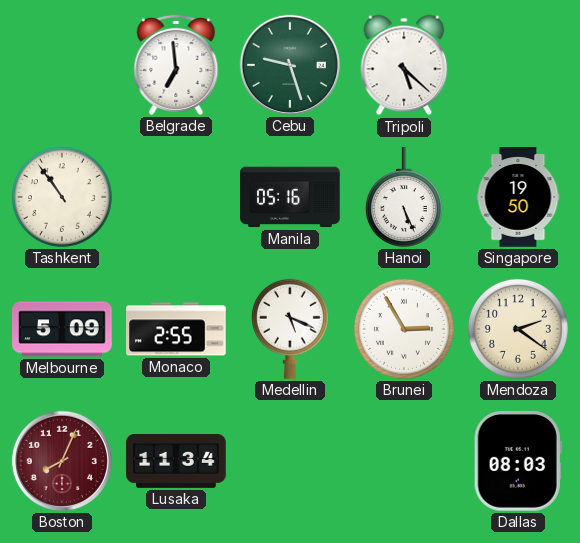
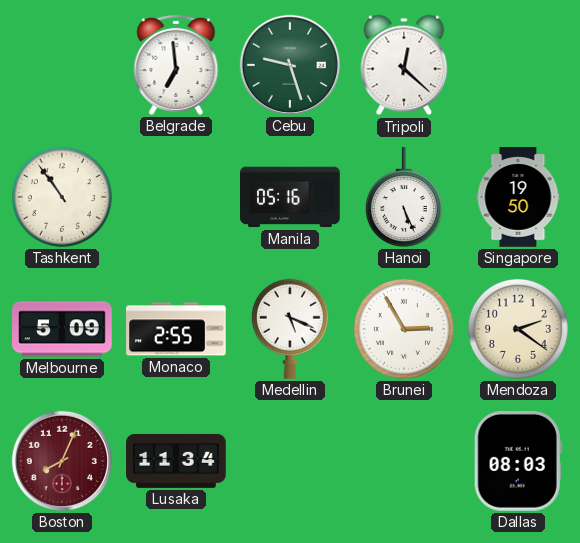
Tripoli: 5:22 -> 12:22 (404, 65)
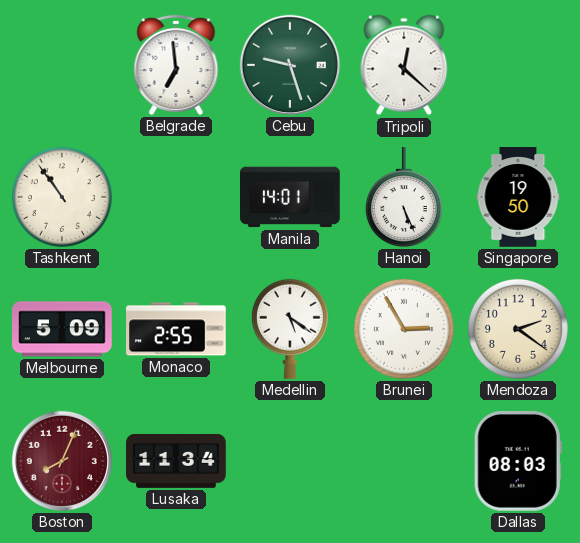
Manila: 05:16 -> 14:01 (290, 197)
Medellin: 5:19 -> 5:21 (290, 329)
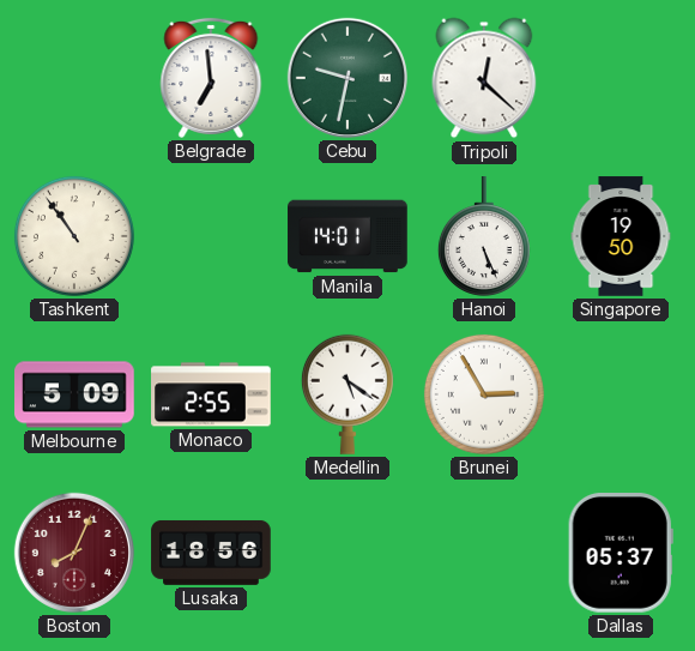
Cebu: 9:27 -> 9:32 (347, 78)
Mendoza: 2:21 -> none (518, 329)
Lusaka: 11:34 -> 18:56 (211, 553)
Dallas: 08:03 -> 05:37 (621, 554)
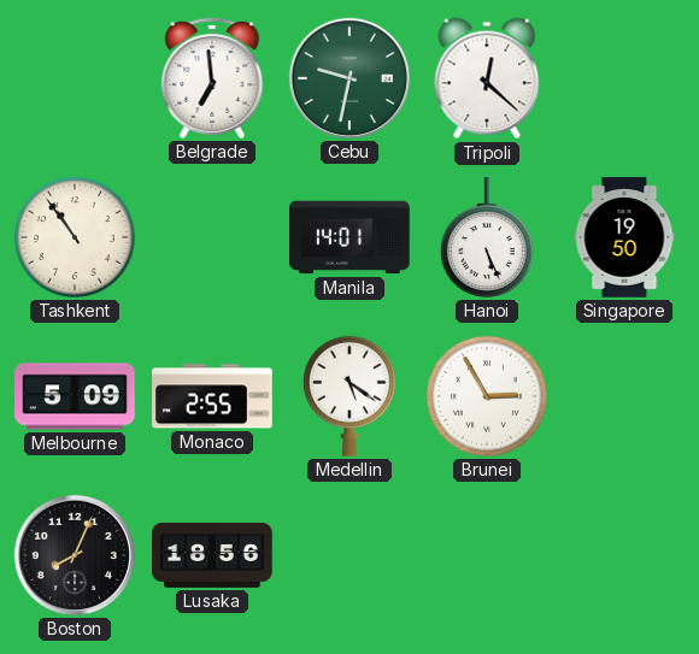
Boston dial: burgundy -> black (75, 555)
Dallas: 05:37 -> none (621, 554)
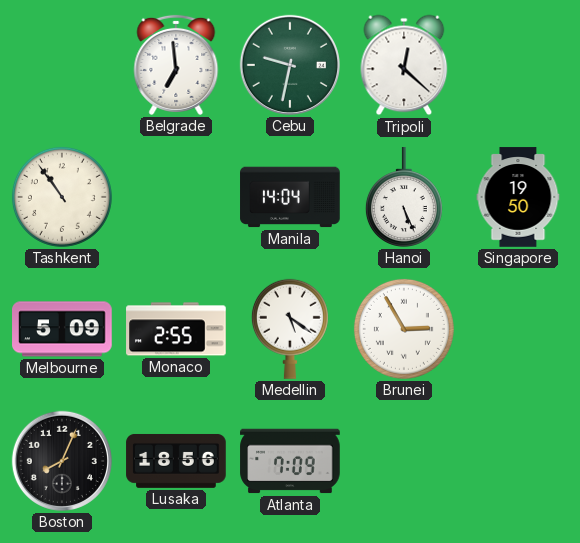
Manila: 14:01 -> 14:04 (290, 197)
Atlanta: none -> 7:09 (290, 461)
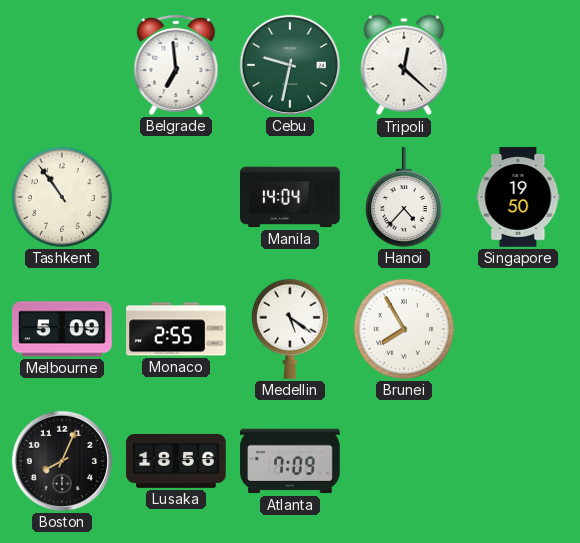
Hanoi: 5:26 -> 4:37 (404, 197)
Brunei: 2:55 -> 7:55 (404, 329)
